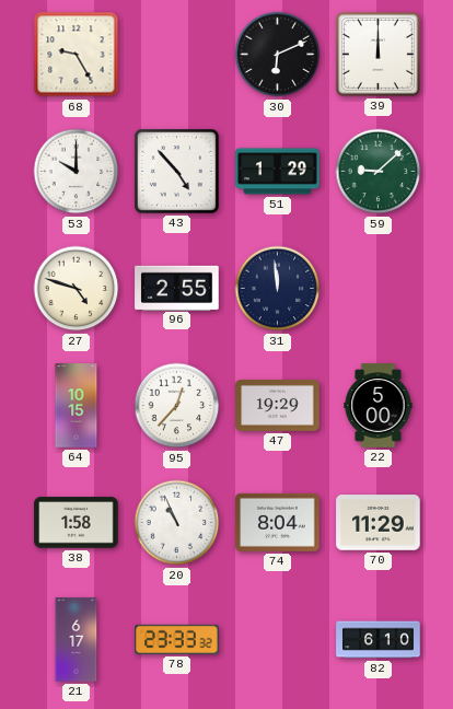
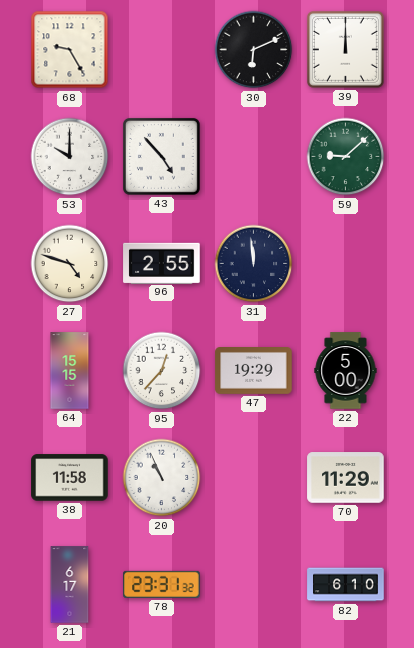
51: 1:29 -> none (278, 172)
64: 10:15 -> 15:15 (70, 371)
38: 1:58 -> 11:58 (70, 478)
74: 8:04 -> none (278, 522)
78: 23:33 -> 23:31 (162, 584)
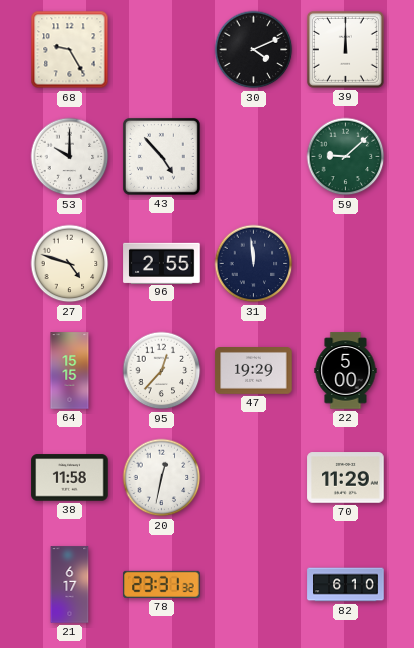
30: 6:11 -> 4:11 (254, 50)
20: 10:56 -> 12:32 (162, 478)
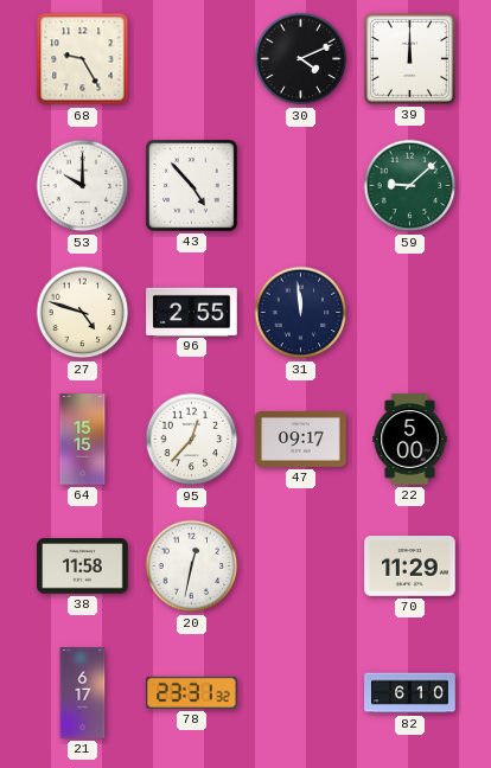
47: 19:29 -> 09:17 (301, 440)
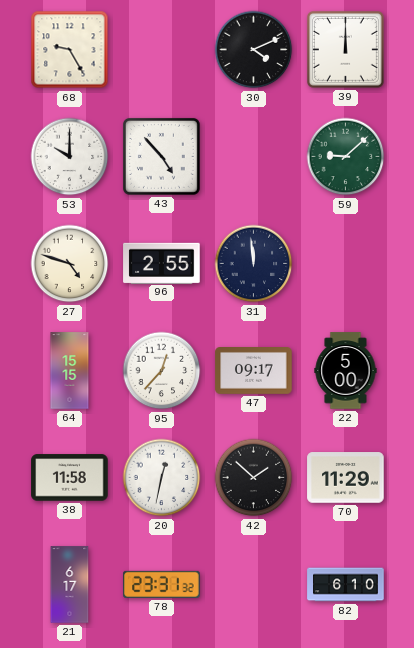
42: none -> 1:52 (254, 478)
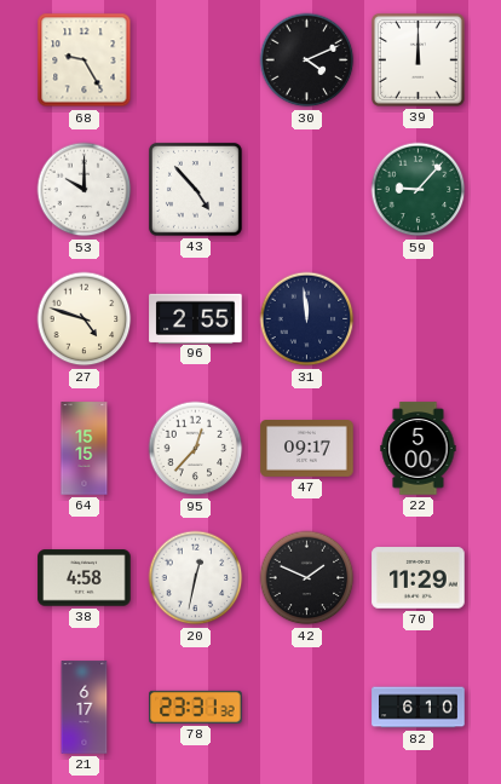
59: 9:08 -> 9:07 (419, 190)
38: 11:58 -> 4:58 (85, 578)
42: 1:52 -> 1:49 (307, 578)
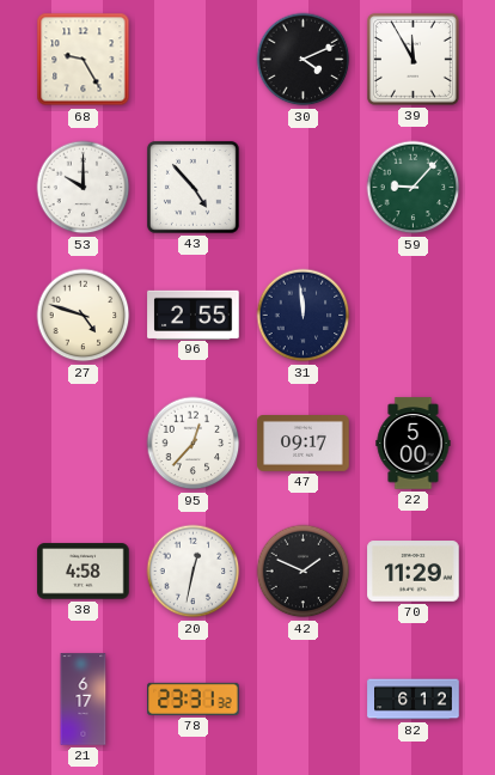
39: 12:00 -> 11:55 (412, 59)
64: 15:15 -> none (85, 449)
82: 6:10 -> 6:12 (414, 700)
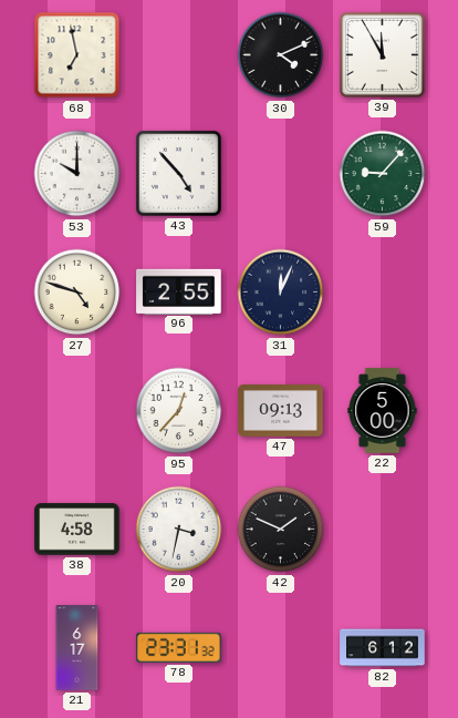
68: 9:25 -> 6:58 (77, 55)
31: 11:59 -> 12:04 (281, 293)
47: 09:17 -> 09:13 (281, 411)
20: 12:32 -> 3:32 (179, 530)
70: 11:29 -> none (414, 572)
